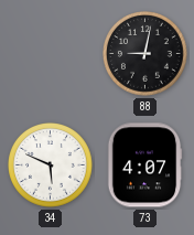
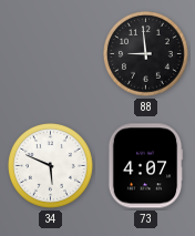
88: 9:02 -> 8:59 (146, 54)
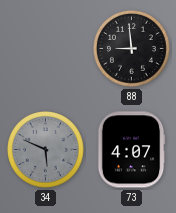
34 dial: white -> grey (46, 150)
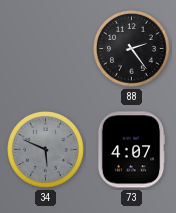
88: 8:59 -> 2:24 (132, 49)
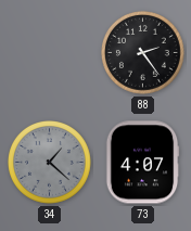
34: 5:49 -> 1:22 (50, 163)
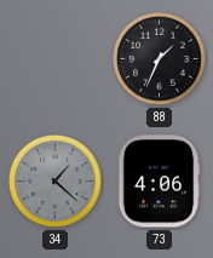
88: 2:24 -> 1:34 (160, 59)
73: 4:07 -> 4:06 (159, 182)
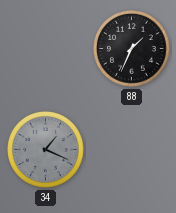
34: 1:22 -> 1:19 (46, 150)
73: 4:06 -> none (159, 182)
